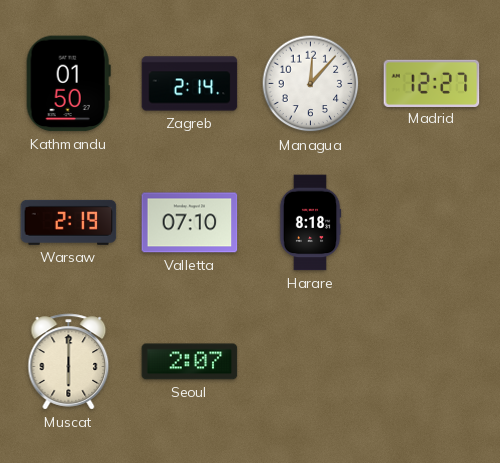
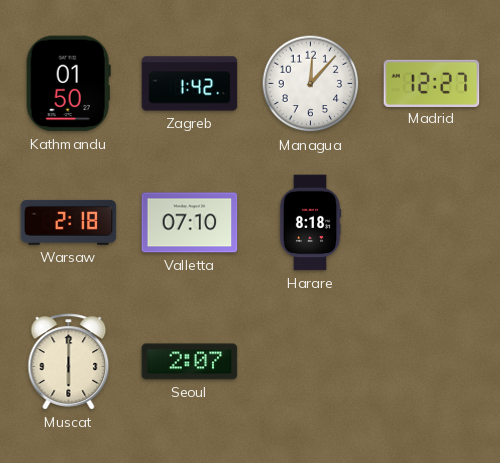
Zagreb: 2:14 -> 1:42 (190, 84)
Warsaw: 2:19 -> 2:18 (69, 222)
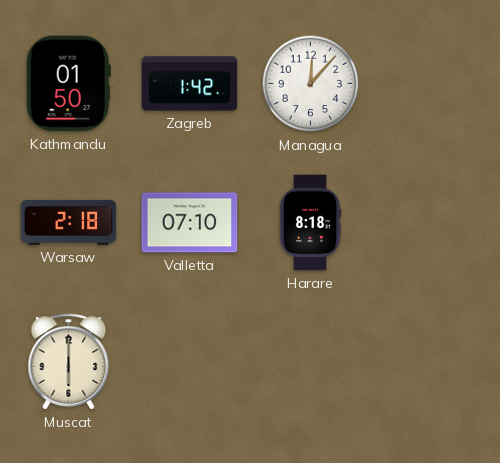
Madrid: 12:27 -> none (432, 83)
Seoul: 2:07 -> none (190, 362)
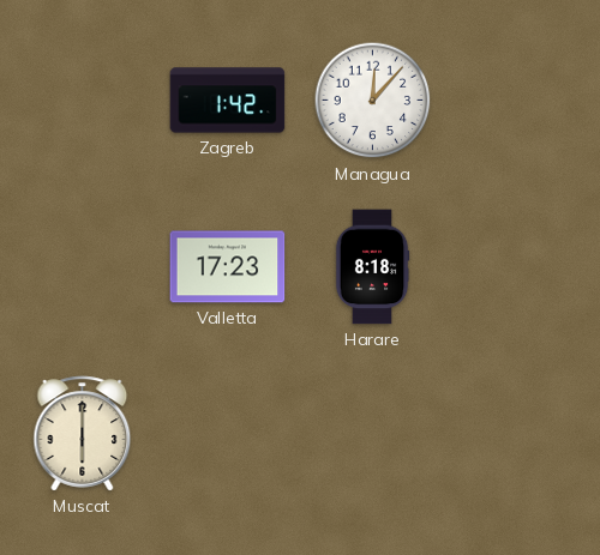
Kathmandu: 01:50 -> none (68, 84)
Warsaw: 2:18 -> none (69, 222)
Valletta: 07:10 -> 17:23 (228, 267)
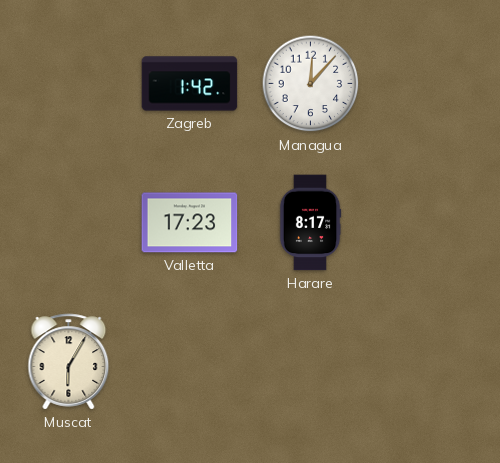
Harare: 8:18 -> 8:17 (310, 223)
Muscat: 6:00 -> 6:05 (69, 362)
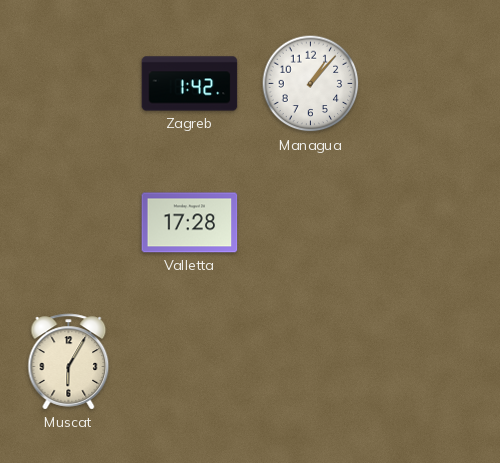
Managua: 12:07 -> 1:07 (311, 84)
Valletta: 17:23 -> 17:28 (190, 223)
Harare: 8:17 -> none (310, 223)
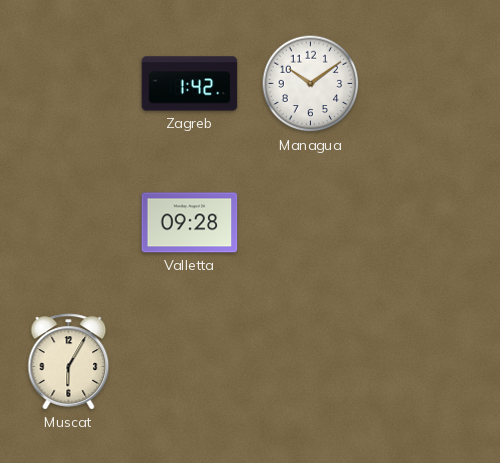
Managua: 1:07 -> 10:09 (311, 84)
Valletta: 17:28 -> 09:28 (190, 223)
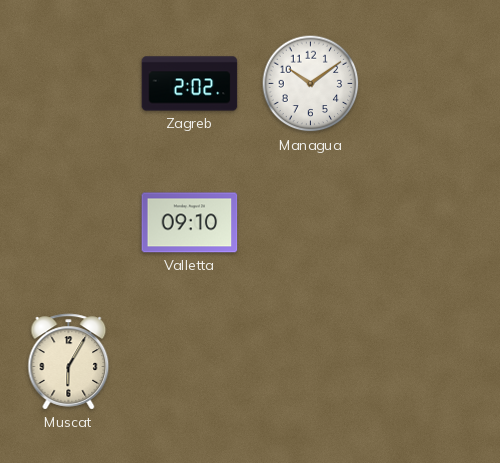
Zagreb: 1:42 -> 2:02 (190, 84)
Valletta: 09:28 -> 09:10 (190, 223)
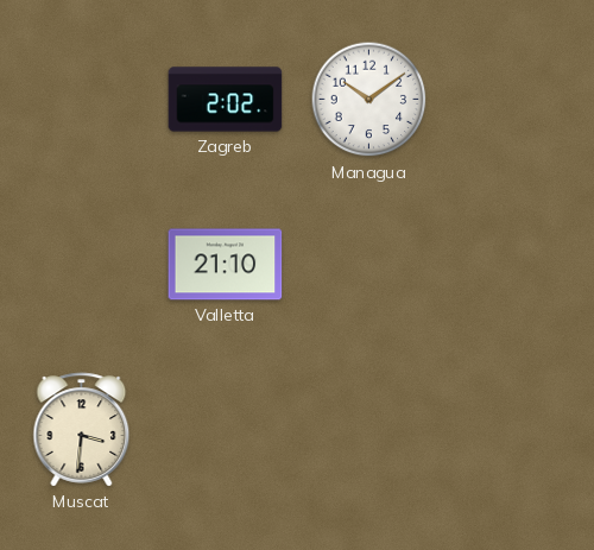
Valletta: 09:10 -> 21:10 (226, 265)
Muscat: 6:05 -> 3:31 (82, 430)
